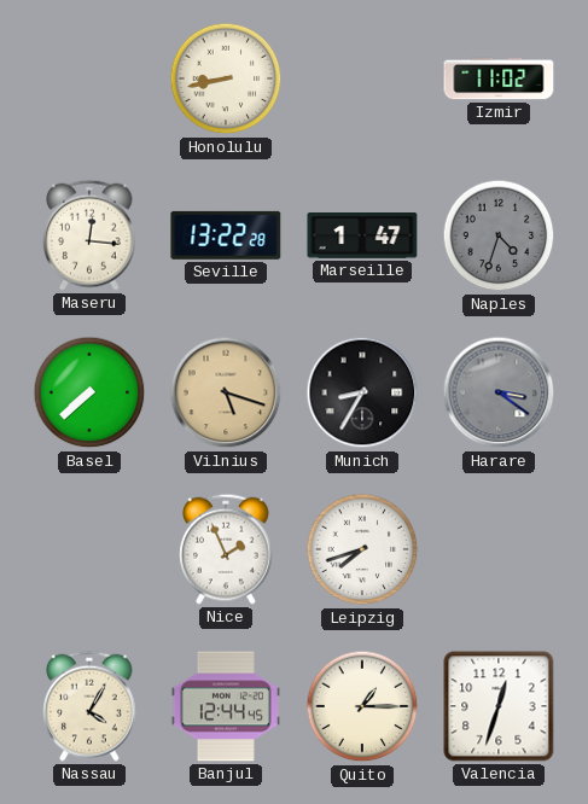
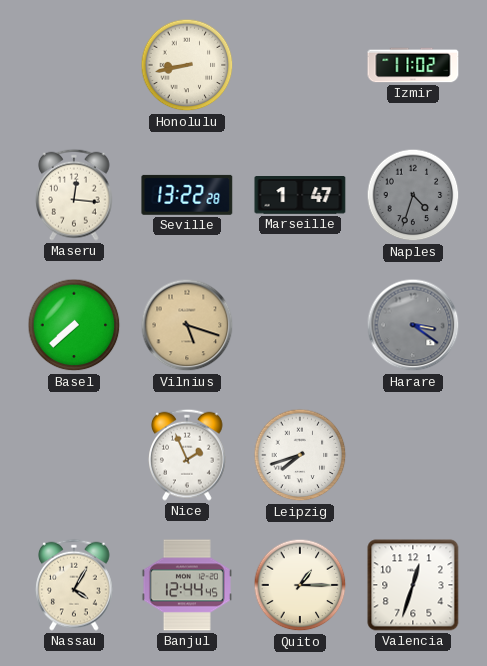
Munich: 8:35 -> none (362, 392)
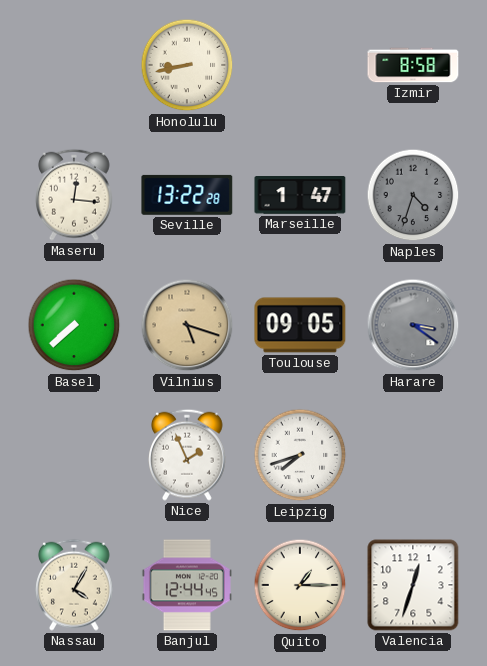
Izmir: 11:02 -> 8:58 (413, 65)
Toulouse: none -> 09:05 (300, 325)
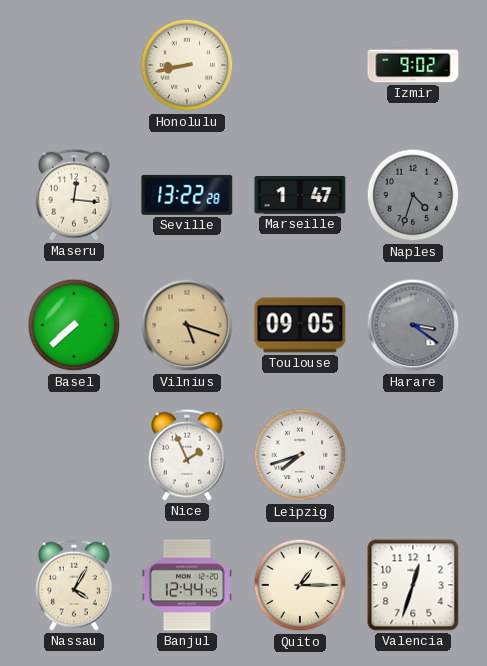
Izmir: 8:58 -> 9:02 (413, 65)
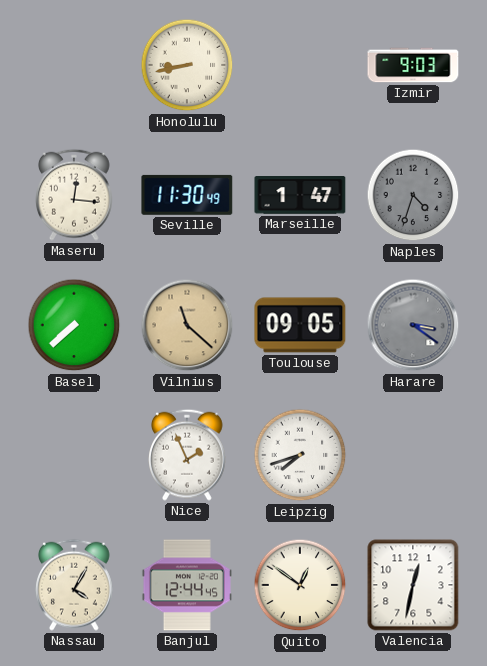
Izmir: 9:02 -> 9:03 (413, 65)
Seville: 13:22 -> 11:30 (187, 195)
Vilnius: 5:18 -> 11:22 (187, 325)
Quito: 1:15 -> 12:51 (300, 585)
Valencia: 12:33 -> 12:32 (413, 585)
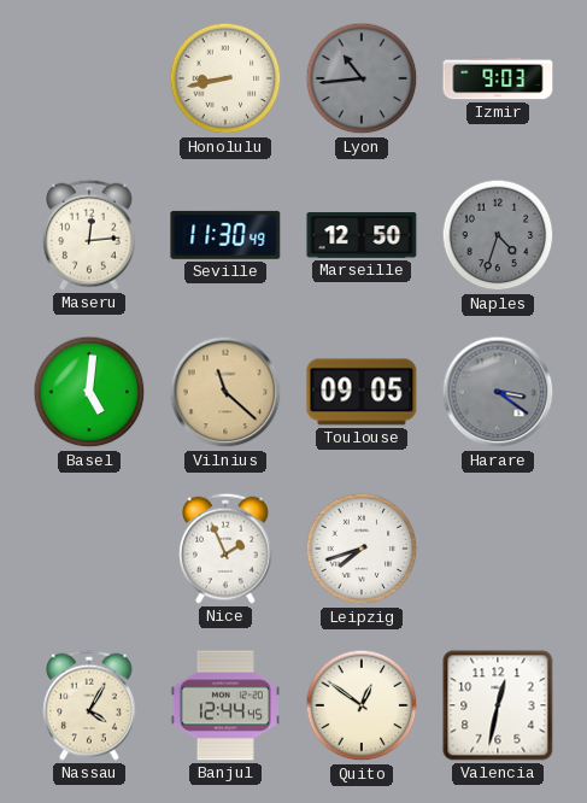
Lyon: none -> 10:44 (362, 78)
Maseru: 12:16 -> 12:14 (90, 235)
Marseille: 1:47 -> 12:50 (362, 236)
Basel: 7:38 -> 5:01 (89, 392)
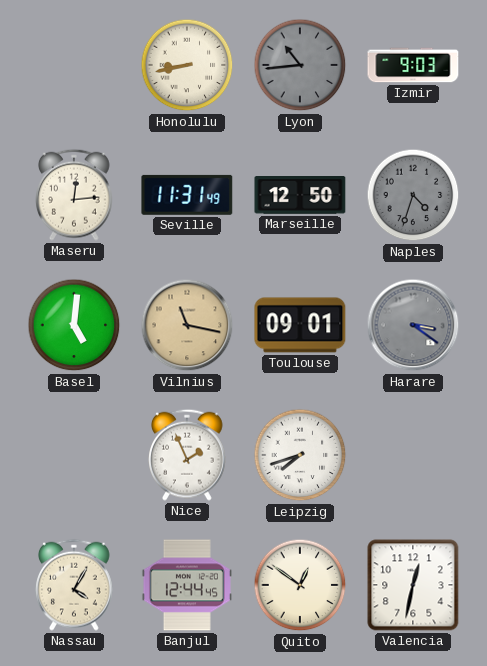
Seville: 11:30 -> 11:31 (187, 195)
Vilnius: 11:22 -> 11:17 (187, 325)
Toulouse: 09:05 -> 09:01 (300, 325)
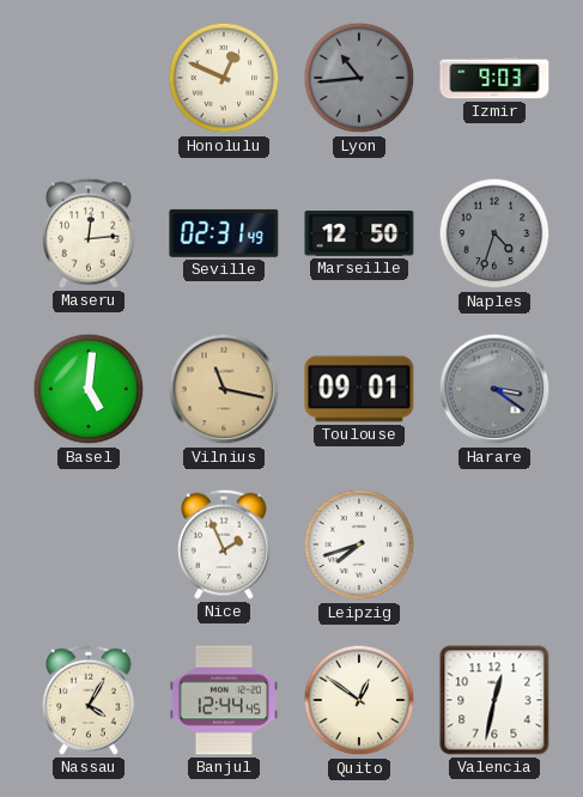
Honolulu: 8:43 -> 12:49 (224, 78)
Seville: 11:31 -> 02:31 (224, 233)
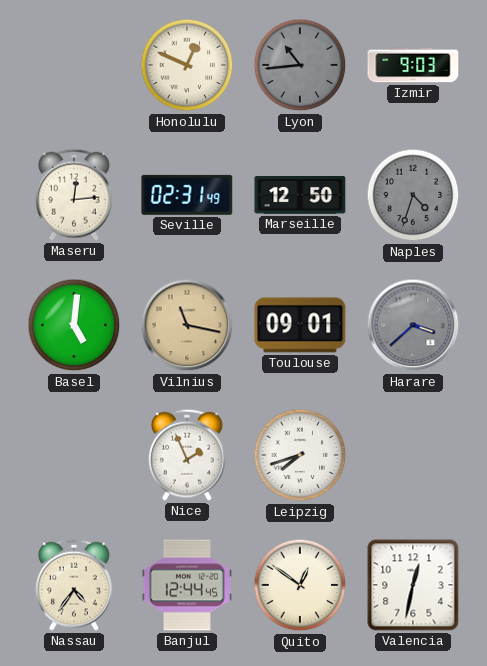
Harare: 3:21 -> 3:38 (413, 325)
Nassau: 4:05 -> 4:36 (75, 585)
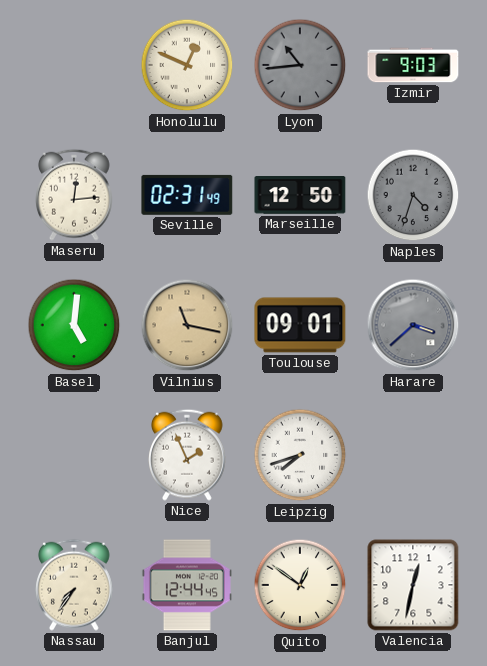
Nassau: 4:36 -> 7:36 (75, 585)
